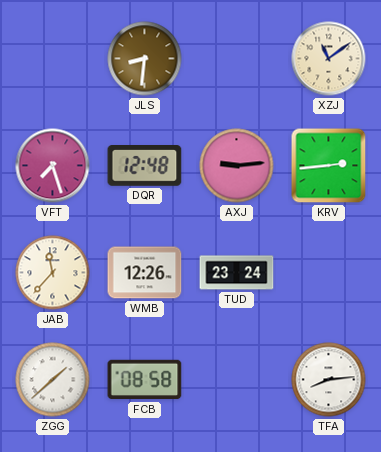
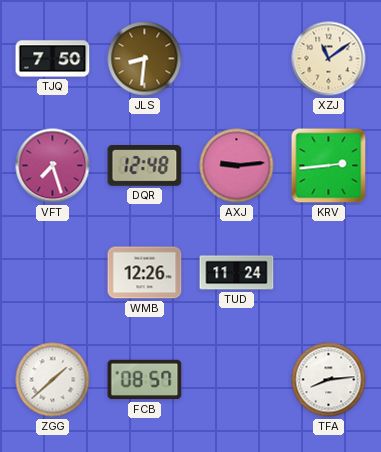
TJQ: none -> 7:50 (53, 59)
JAB: 11:37 -> none (53, 273)
TUD: 23:24 -> 11:24 (237, 273)
FCB: 08:58 -> 08:57 (145, 380)
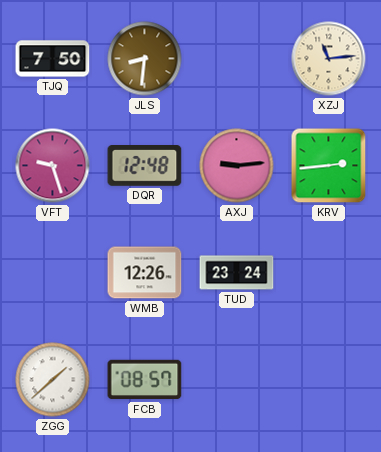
XZJ: 11:09 -> 11:14 (329, 59)
VFT: 7:27 -> 9:27 (53, 166)
TUD: 11:24 -> 23:24 (237, 273)
TFA: 8:14 -> none (329, 380)
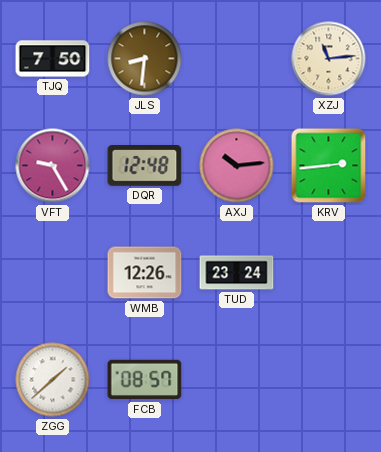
VFT: 9:27 -> 9:25 (53, 166)
AXJ: 9:14 -> 10:14 (237, 166)
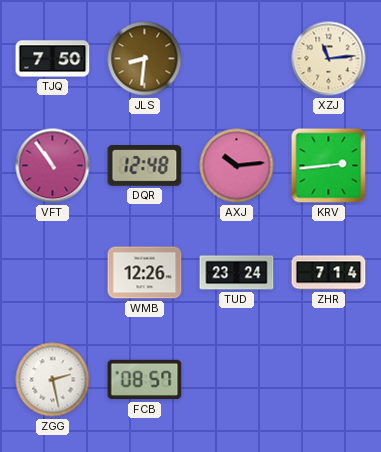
VFT: 9:25 -> 10:54 (53, 166)
ZHR: none -> 7:14 (329, 273)
ZGG: 1:38 -> 2:28 (53, 380)
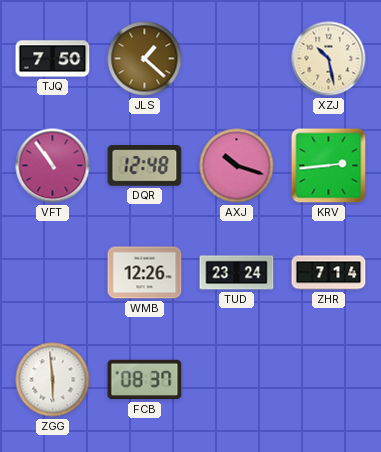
JLS: 8:31 -> 1:22 (145, 59)
XZJ: 11:14 -> 10:28 (329, 59)
AXJ: 10:14 -> 10:18 (237, 166)
ZGG: 2:28 -> 5:59 (53, 380)
FCB: 08:57 -> 08:37 (145, 380)
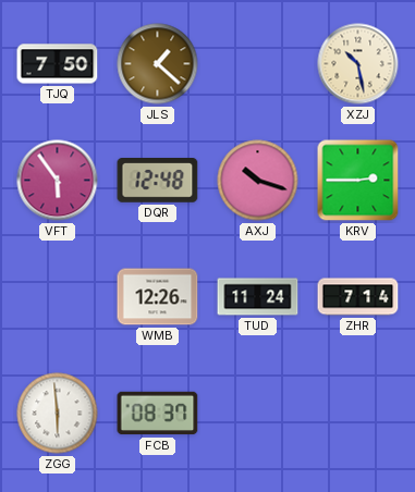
VFT: 10:54 -> 5:54 (58, 181)
KRV: 2:44 -> 2:45 (358, 181)
TUD: 23:24 -> 11:24 (258, 297)
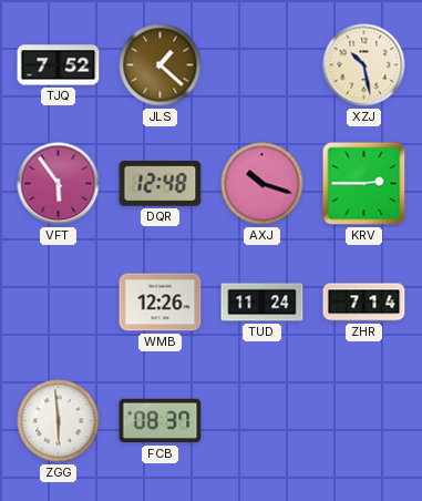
TJQ: 7:50 -> 7:52 (59, 65)
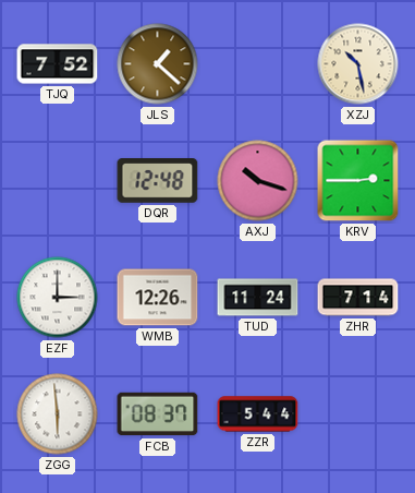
VFT: 5:54 -> none (59, 184)
EZF: none -> 3:00 (58, 298)
ZZR: none -> 5:44 (258, 414)
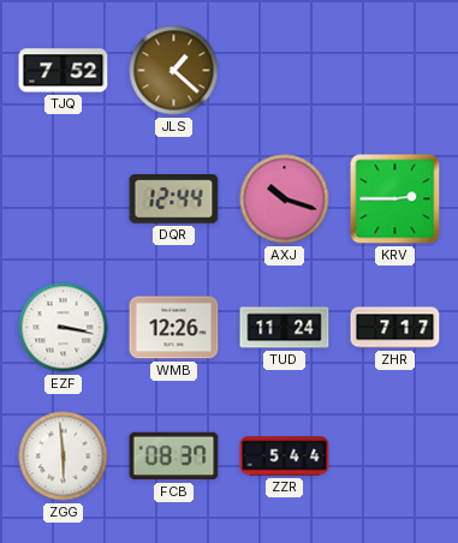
XZJ: 10:28 -> none (358, 64)
DQR: 12:48 -> 12:44 (174, 199)
EZF: 3:00 -> 3:17 (64, 328)
ZHR: 7:14 -> 7:17 (395, 328)
